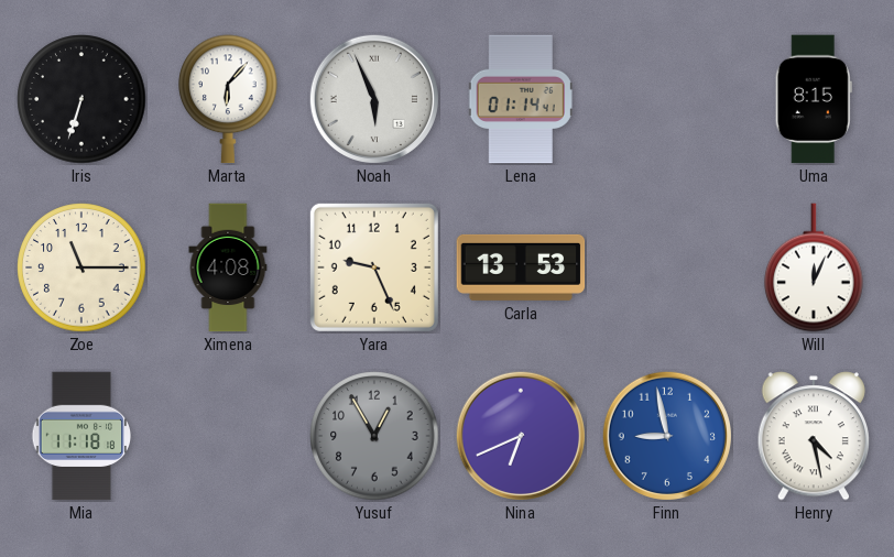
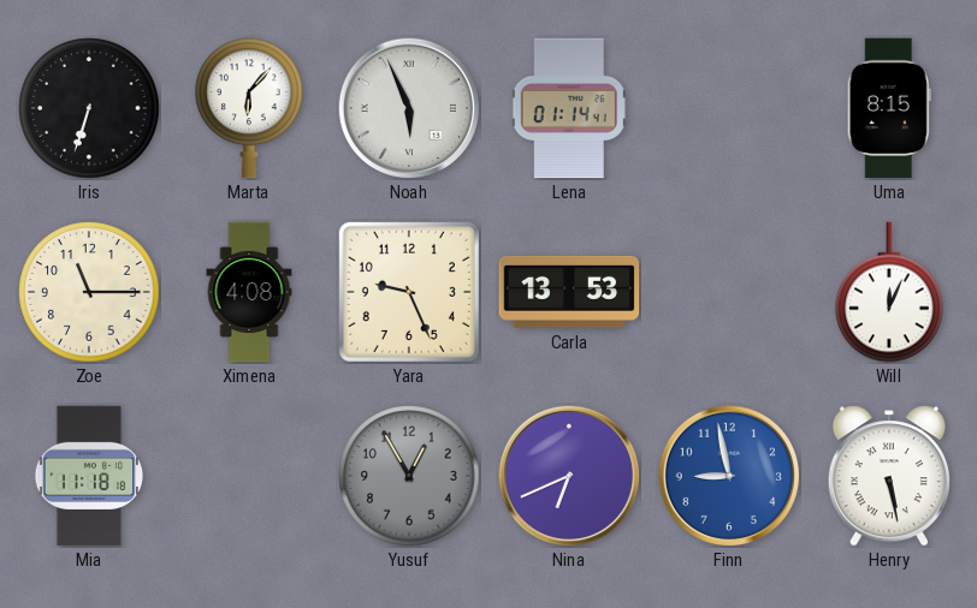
Henry: 4:28 -> 5:28 (889, 476)
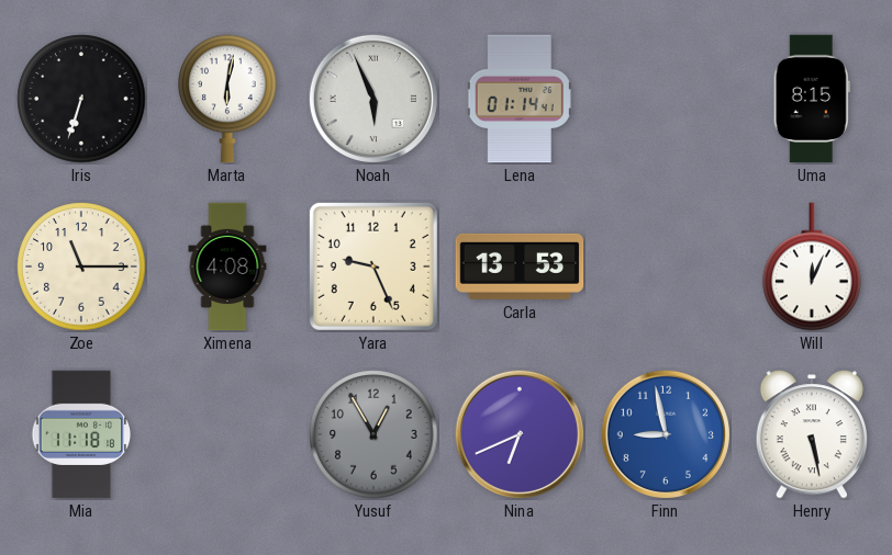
Marta: 6:07 -> 6:02 (227, 99)
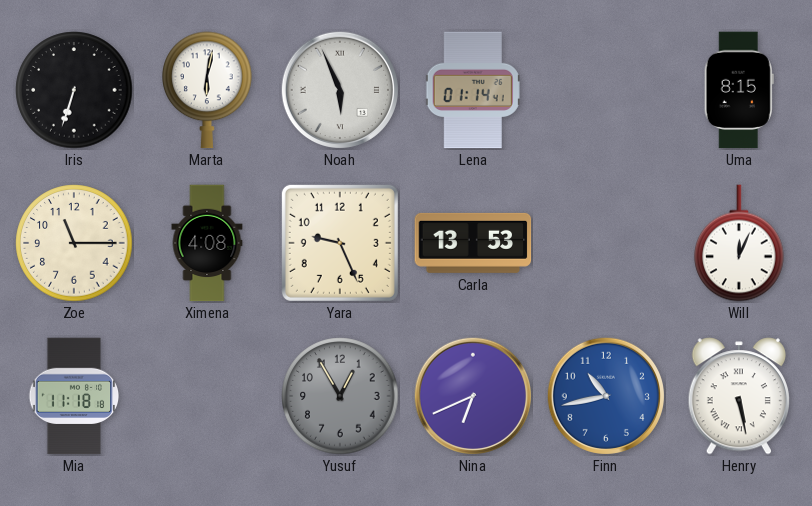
Finn: 8:58 -> 10:43 (605, 395)
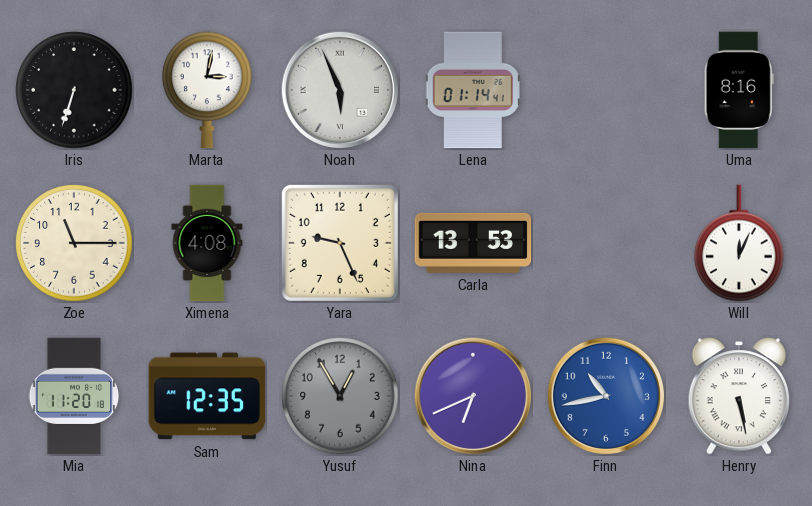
Marta: 6:02 -> 3:02 (207, 90)
Uma: 8:15 -> 8:16 (739, 90)
Mia: 11:18 -> 11:20 (74, 396)
Sam: none -> 12:35 (207, 396)
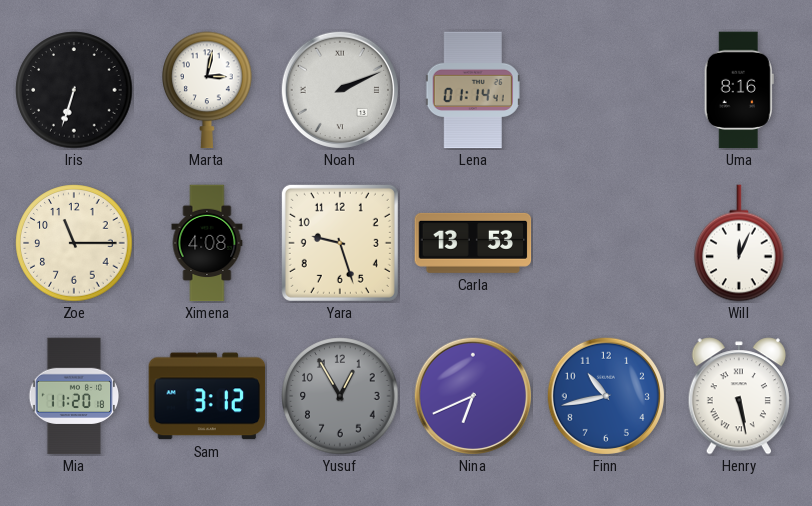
Noah: 5:56 -> 2:11 (339, 89)
Yara: 9:26 -> 9:27 (340, 243)
Sam: 12:35 -> 3:12 (207, 396)
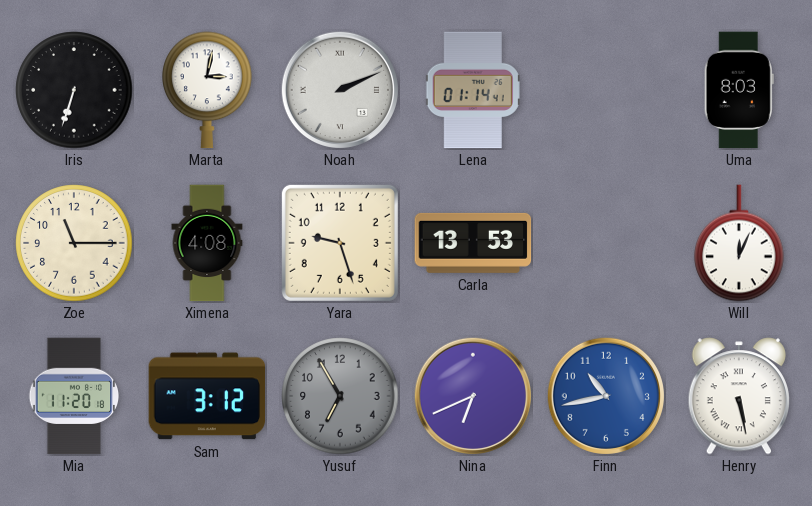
Uma: 8:16 -> 8:03 (739, 90)
Yusuf: 12:55 -> 6:55 (340, 396)
